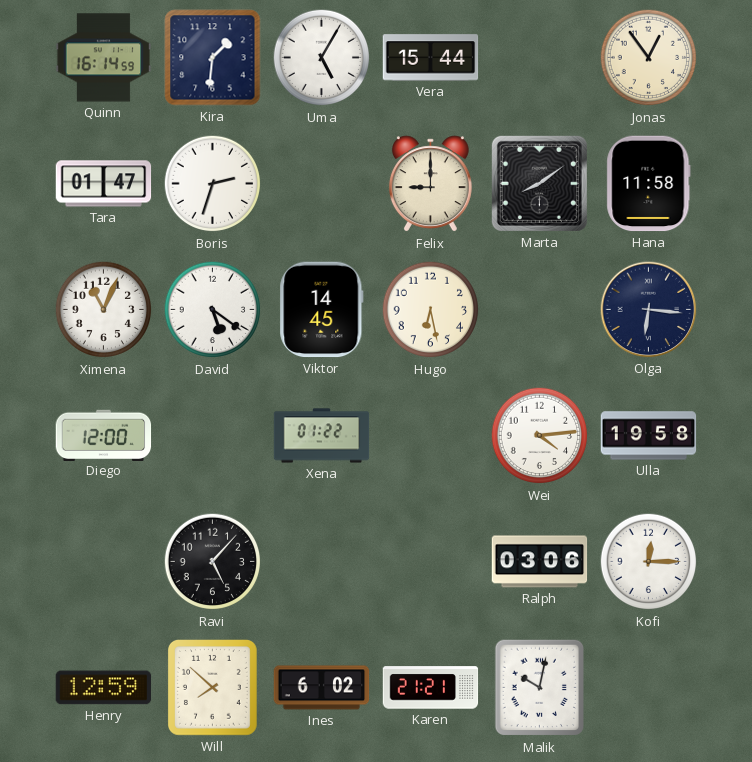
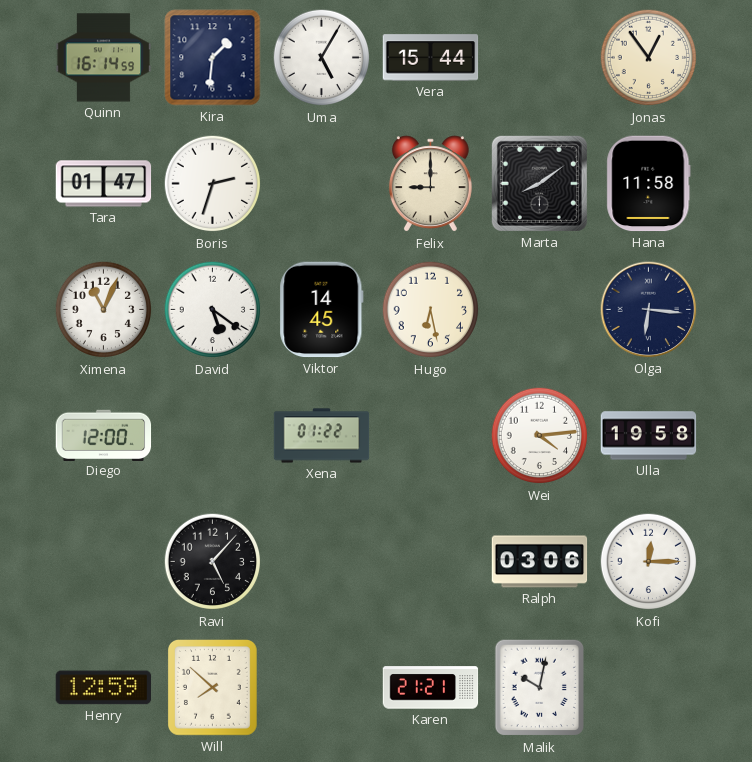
Ines: 6:02 -> none (322, 688)
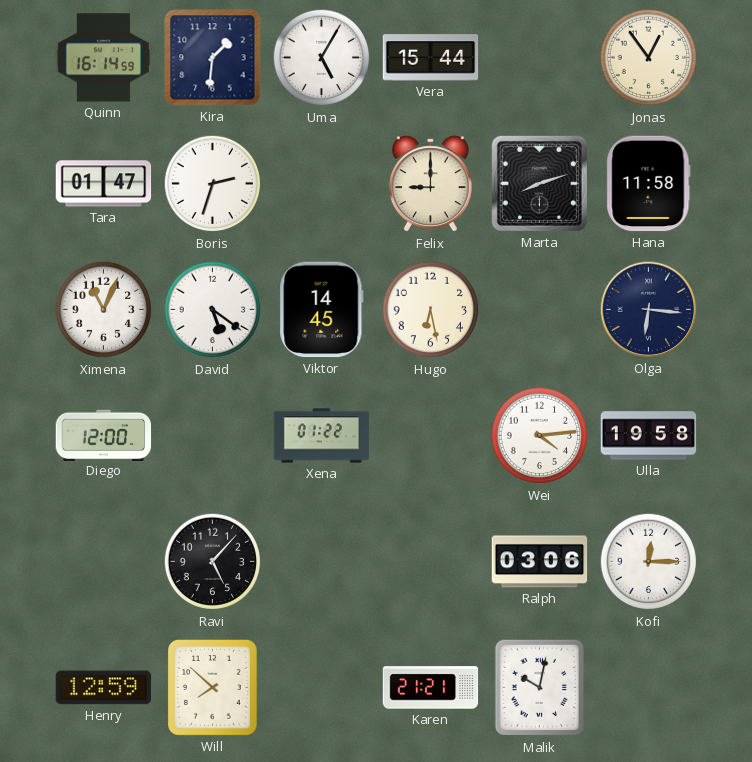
Marta: 8:09 -> 8:12 (539, 183)
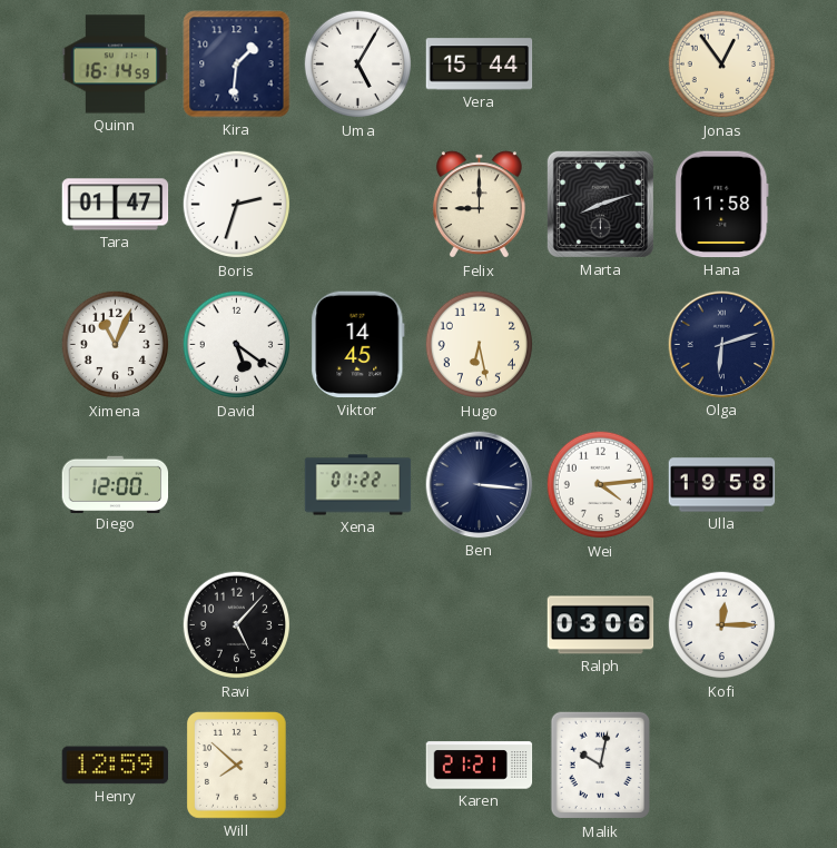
Olga: 6:16 -> 6:12 (722, 345)
Ben: none -> 3:16 (480, 485)
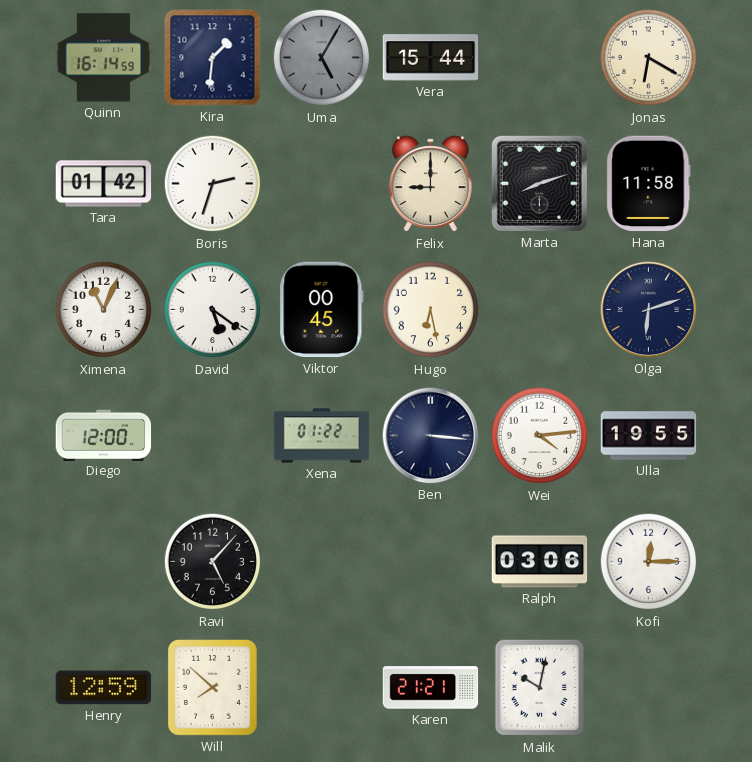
Uma dial: white -> grey (322, 58)
Jonas: 12:54 -> 6:20 (649, 58)
Tara: 01:47 -> 01:42 (104, 184)
Viktor: 14:45 -> 00:45 (322, 310)
Ulla: 19:58 -> 19:55 (649, 436)
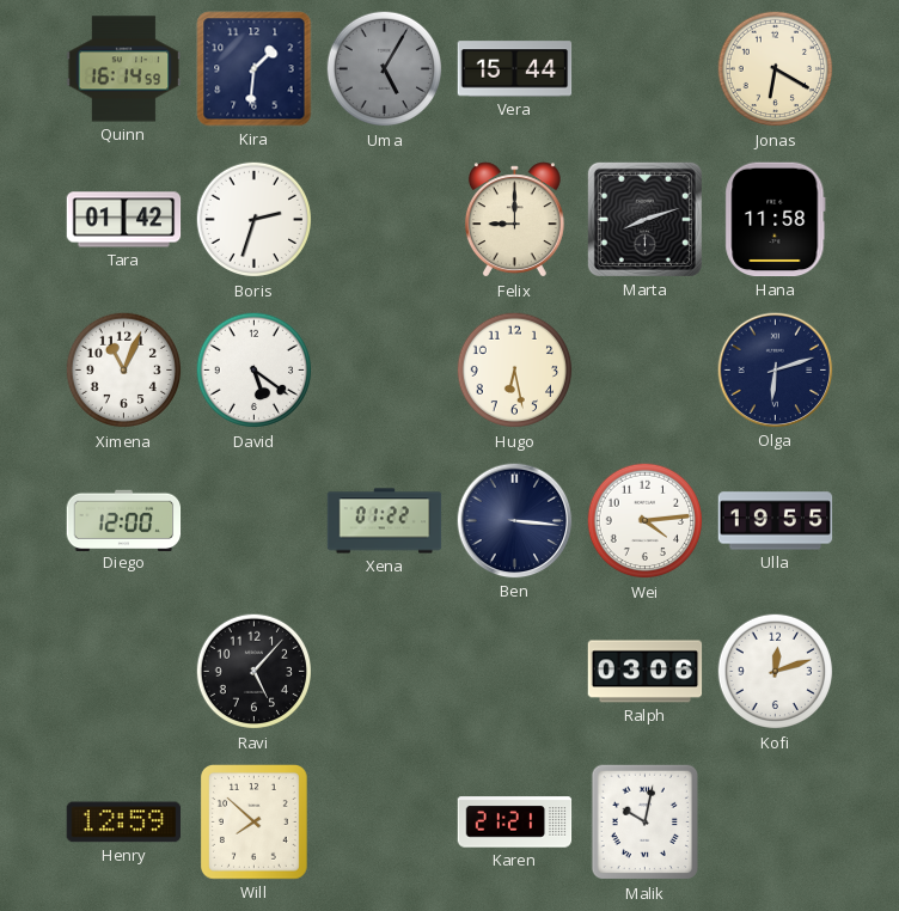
Viktor: 00:45 -> none (322, 310)
Kofi: 12:15 -> 12:12 (776, 672)
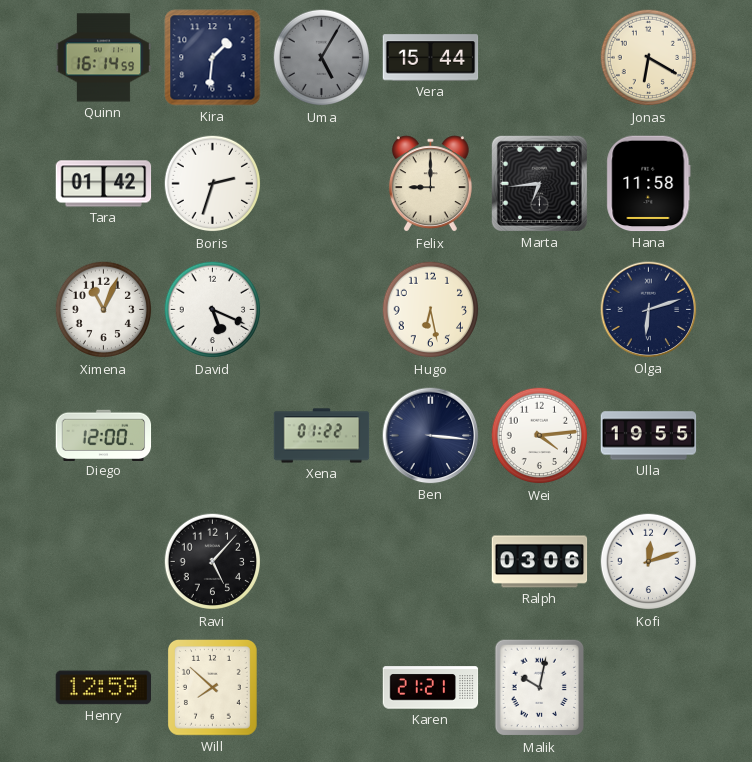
Marta: 8:12 -> 6:44 (539, 183)
David: 5:21 -> 5:19 (213, 310)
